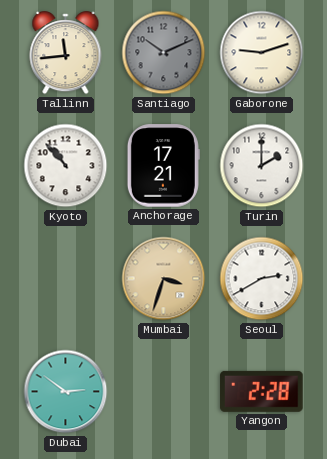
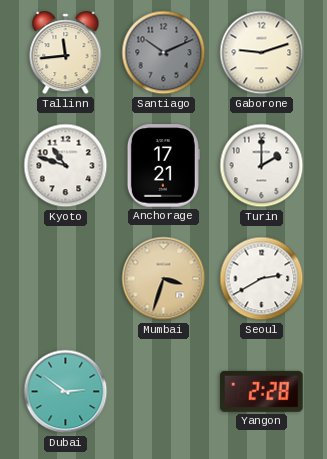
Kyoto: 10:53 -> 10:48 (66, 166)
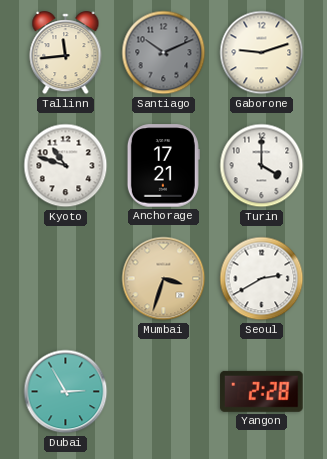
Turin: 2:00 -> 4:00 (262, 166)
Dubai: 2:51 -> 2:55 (66, 392)
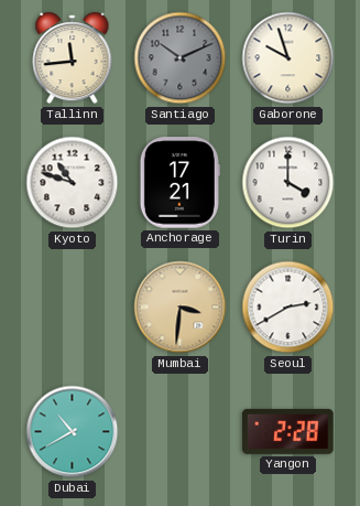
Gaborone: 9:12 -> 9:57 (288, 58)
Mumbai: 3:33 -> 3:31 (181, 308)
Dubai: 2:55 -> 10:40 (73, 432)
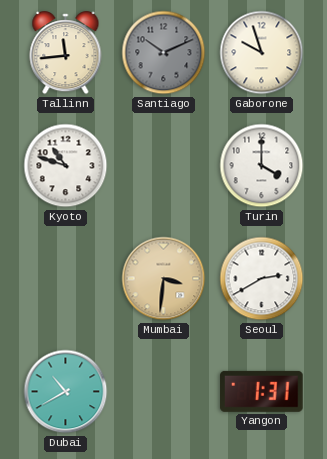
Anchorage: 17:21 -> none (179, 183)
Yangon: 2:28 -> 1:31 (262, 391)
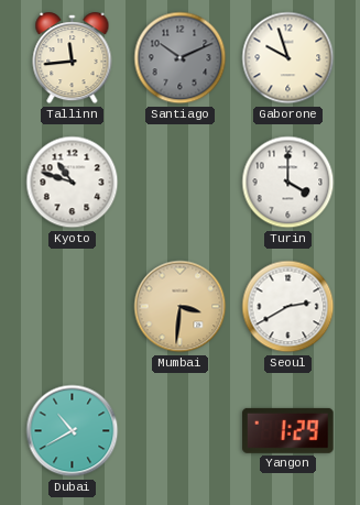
Yangon: 1:31 -> 1:29 (288, 430)
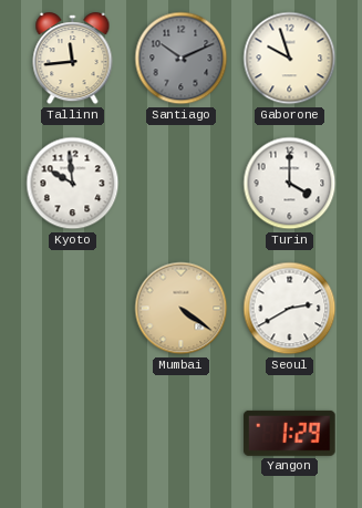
Kyoto: 10:48 -> 9:59 (73, 184)
Mumbai: 3:31 -> 4:21 (182, 309)
Dubai: 10:40 -> none (73, 431)
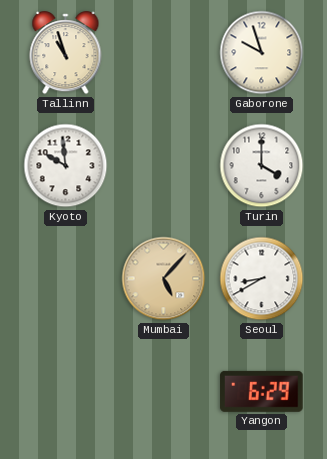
Tallinn: 11:44 -> 10:57 (66, 53)
Santiago: 10:11 -> none (182, 59)
Mumbai: 4:21 -> 5:07 (164, 279)
Seoul: 2:40 -> 8:40 (262, 279)
Yangon: 1:29 -> 6:29 (262, 391)
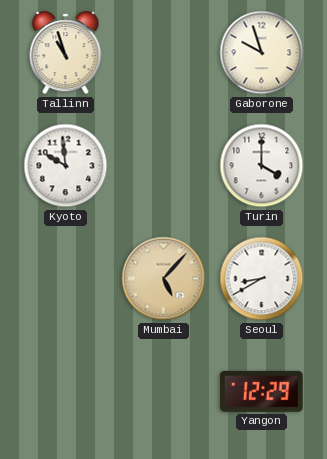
Yangon: 6:29 -> 12:29 (262, 391)
